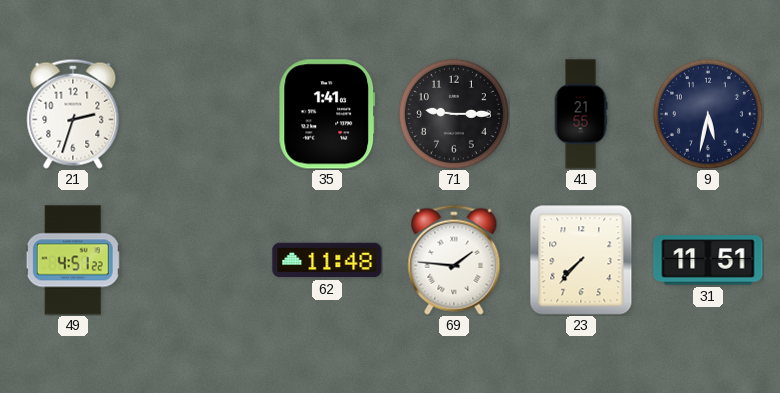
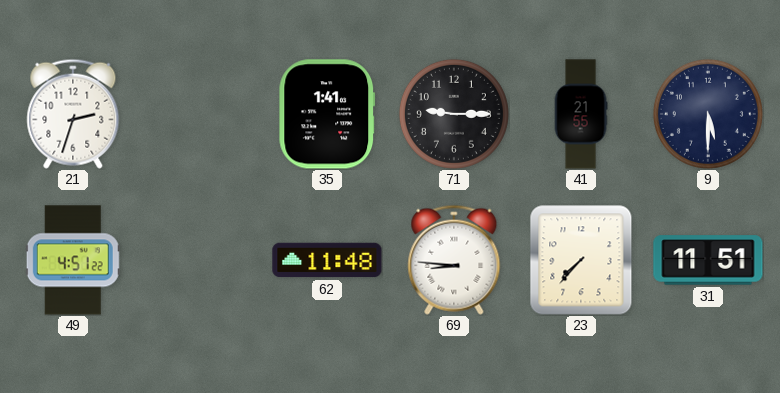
9: 5:32 -> 5:30 (708, 114)
69: 1:46 -> 8:46 (454, 260)
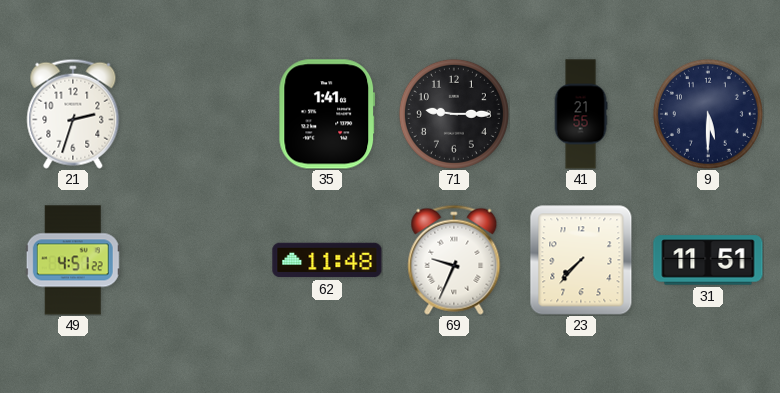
69: 8:46 -> 9:34 (454, 260)
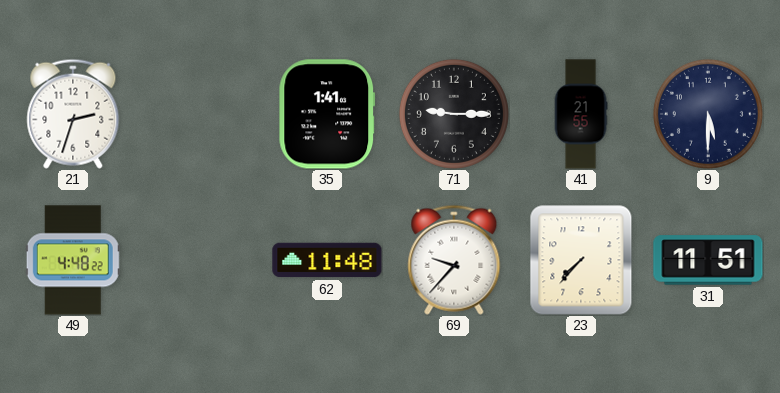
49: 4:51 -> 4:48 (73, 260)
69: 9:34 -> 9:37 (454, 260)
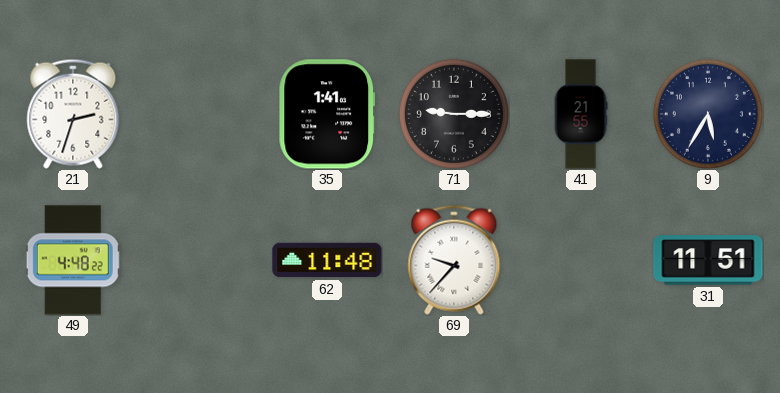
9: 5:30 -> 5:35 (708, 114)
23: 7:37 -> none (581, 260)
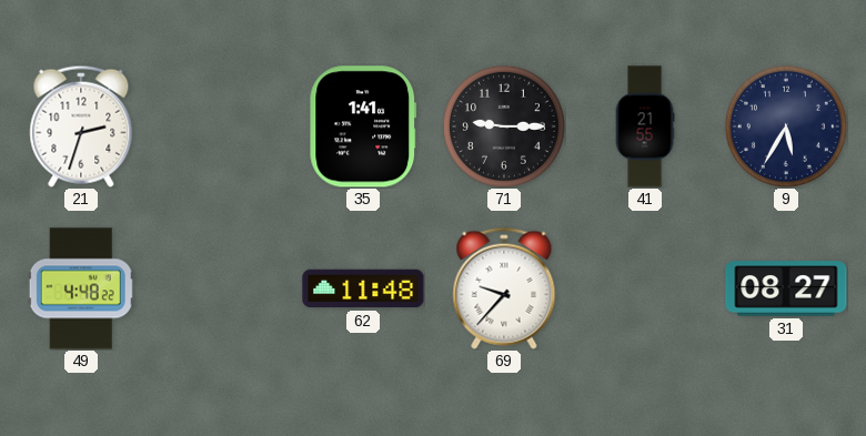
31: 11:51 -> 08:27 (786, 288)
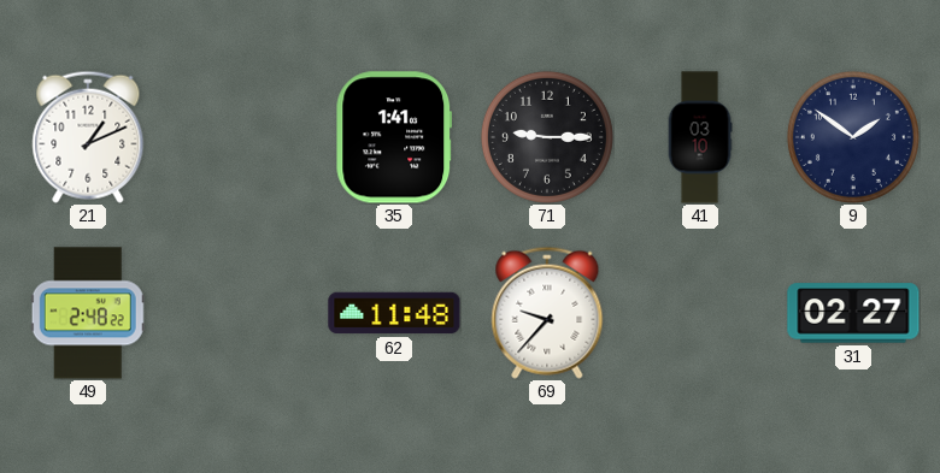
21: 2:33 -> 1:11 (88, 137)
41: 21:55 -> 03:10 (700, 137)
9: 5:35 -> 1:51 (853, 137)
49: 4:48 -> 2:48 (88, 313)
31: 08:27 -> 02:27 (853, 313)
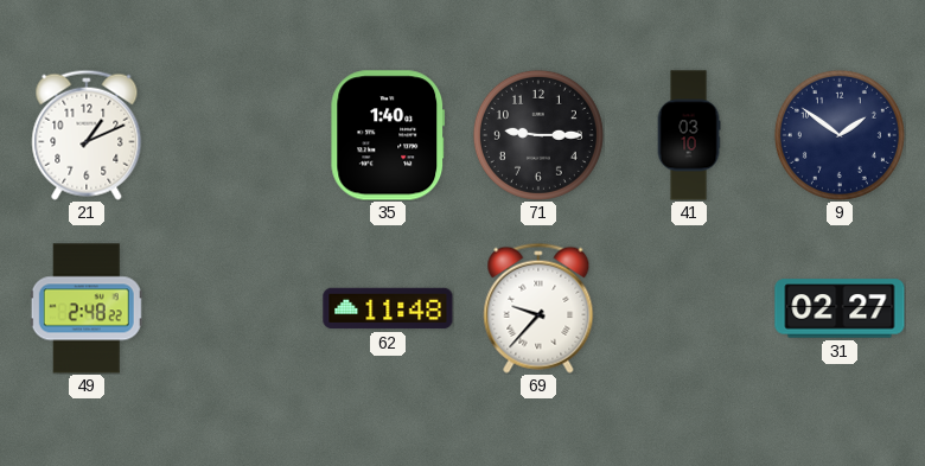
35: 1:41 -> 1:40 (388, 135)
